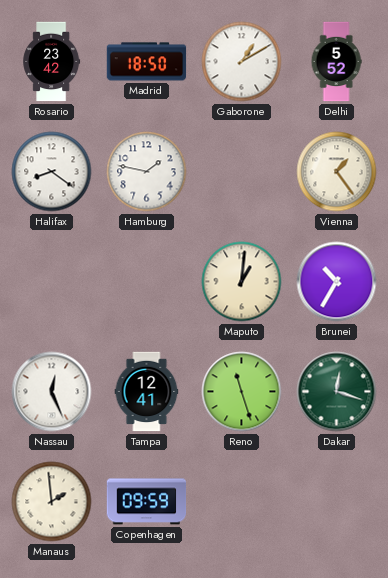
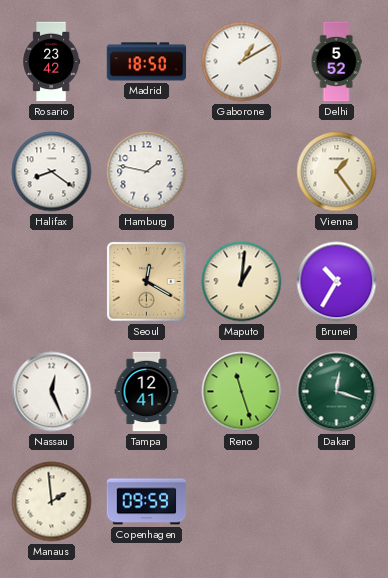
Seoul: none -> 12:20 (147, 282)
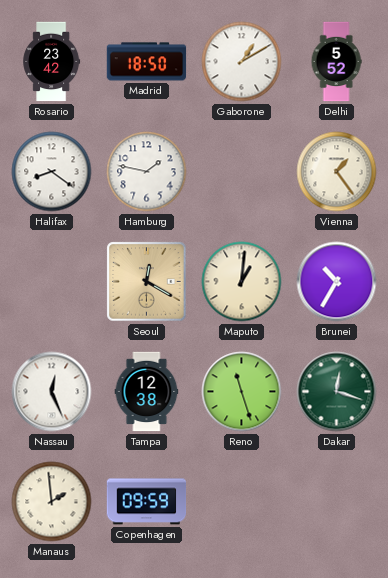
Tampa: 12:41 -> 12:38 (147, 392)
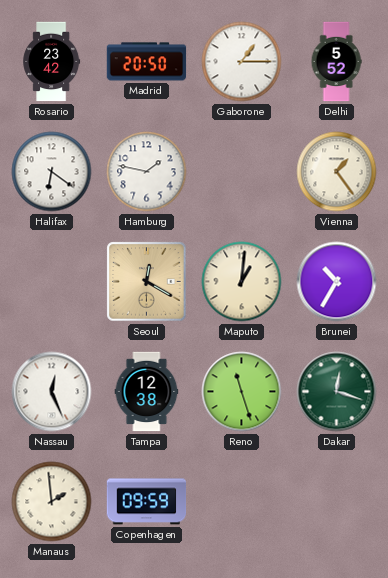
Madrid: 18:50 -> 20:50 (147, 62)
Gaborone: 1:10 -> 1:15 (242, 62)
Halifax: 8:21 -> 6:21 (52, 172)
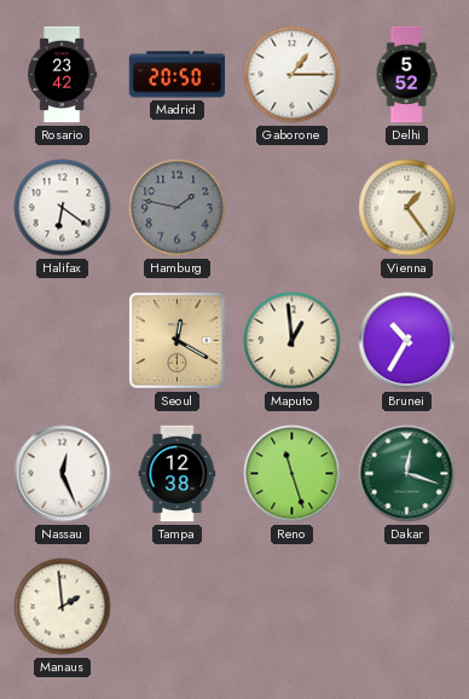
Hamburg dial: white -> grey (178, 208)
Maputo: 1:01 -> 12:59 (293, 341)
Copenhagen: 09:59 -> none (147, 502)
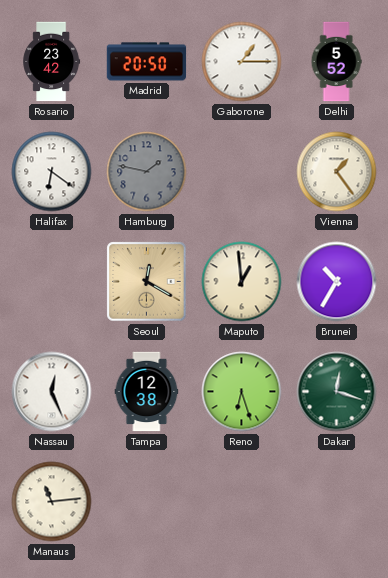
Reno: 11:27 -> 6:27 (242, 392)
Manaus: 1:59 -> 11:14 (52, 502)
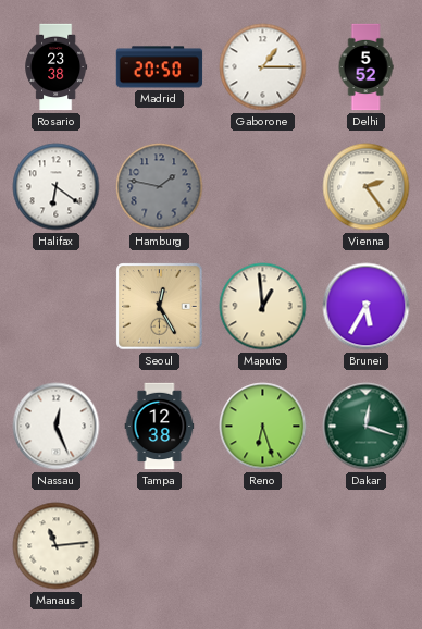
Rosario: 23:42 -> 23:38 (57, 67)
Vienna: 1:24 -> 2:24 (367, 187)
Seoul: 12:20 -> 12:25 (160, 307)
Brunei: 10:35 -> 5:35 (367, 307)
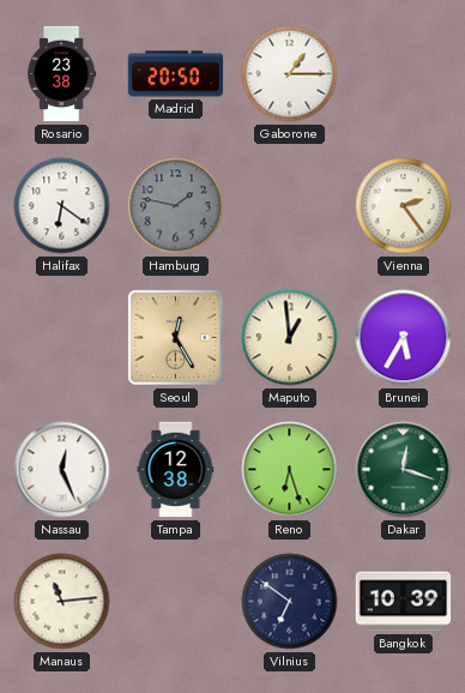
Delhi: 5:52 -> none (365, 67)
Vilnius: none -> 6:51 (290, 602)
Bangkok: none -> 10:39 (404, 602)
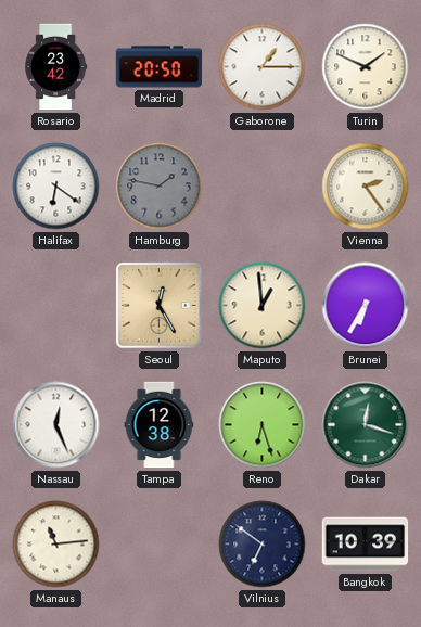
Rosario: 23:38 -> 23:42 (56, 67)
Turin: none -> 1:49 (366, 67)
Brunei: 5:35 -> 6:35 (366, 306)
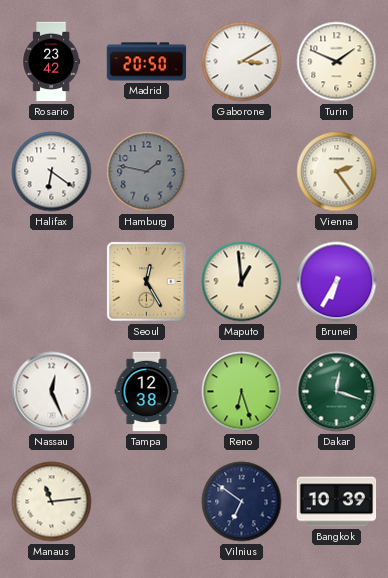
Gaborone: 1:15 -> 3:10 (242, 62)
